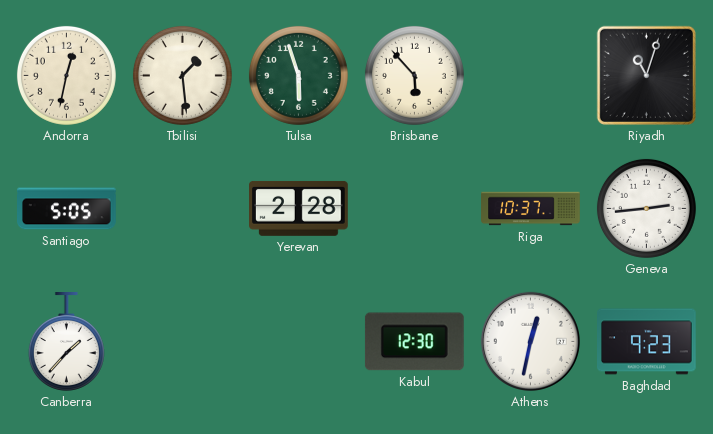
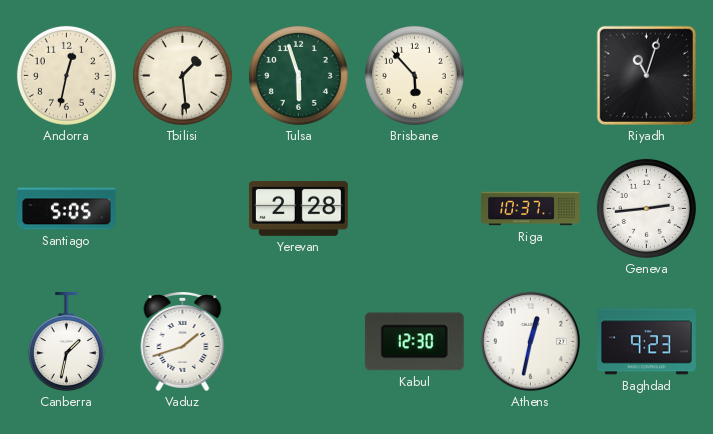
Canberra: 1:37 -> 1:32 (66, 342)
Vaduz: none -> 1:42 (183, 342)
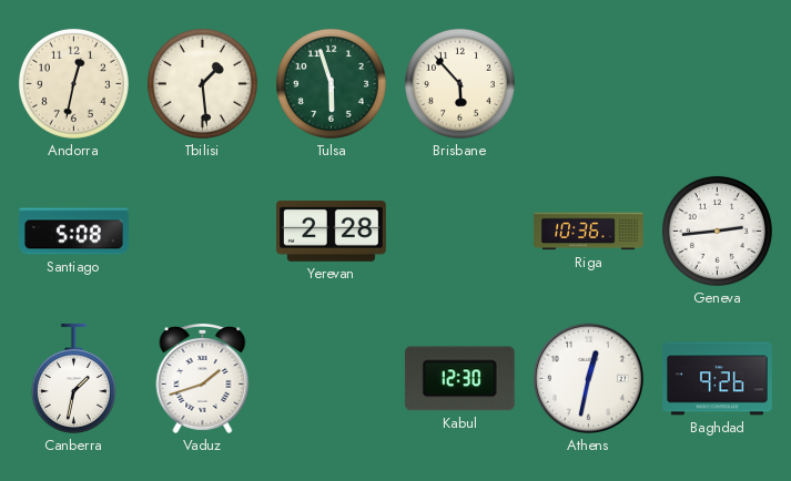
Riyadh: 11:03 -> none (646, 75)
Santiago: 5:05 -> 5:08 (74, 232)
Riga: 10:37 -> 10:36 (589, 232)
Baghdad: 9:23 -> 9:26 (718, 379)
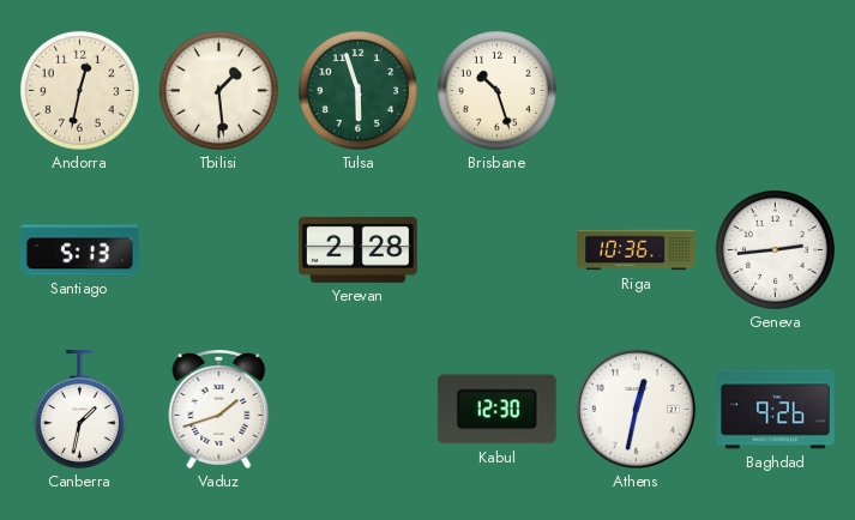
Brisbane: 5:53 -> 10:27 (496, 90)
Santiago: 5:08 -> 5:13 (80, 250)
